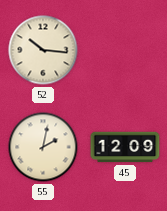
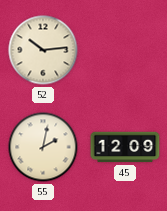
52: 10:16 -> 10:14 (43, 50)
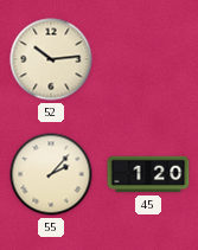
55: 2:02 -> 2:07 (51, 174)
45: 12:09 -> 1:20 (148, 174)
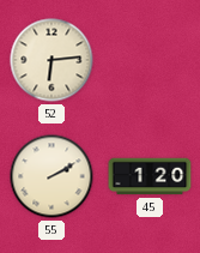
52: 10:14 -> 6:14 (51, 60)
55: 2:07 -> 2:10 (51, 176)
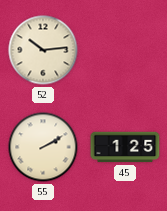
52: 6:14 -> 10:14 (43, 50)
45: 1:20 -> 1:25 (125, 147)
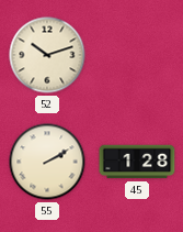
52: 10:14 -> 10:12 (47, 55)
45: 1:25 -> 1:28 (137, 162)
